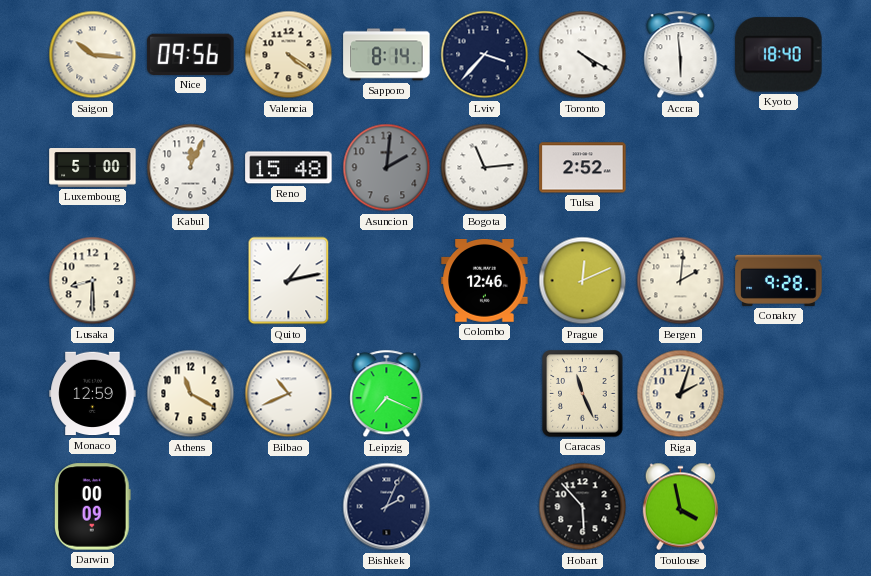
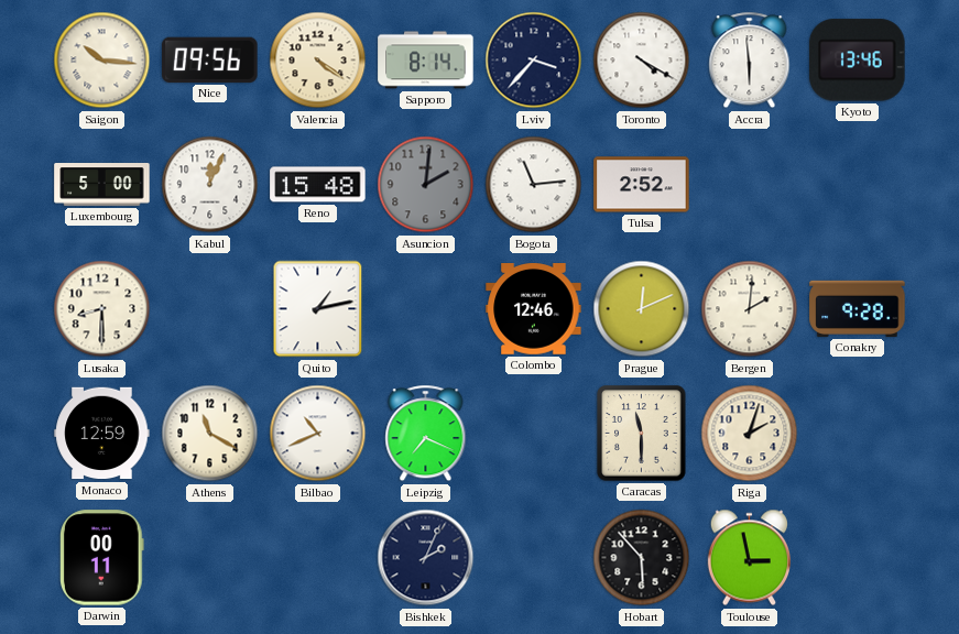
Kyoto: 18:40 -> 13:46 (858, 61)
Caracas: 11:26 -> 11:30 (642, 434)
Darwin: 00:09 -> 00:11 (102, 558)
Toulouse: 3:58 -> 2:58 (749, 558)
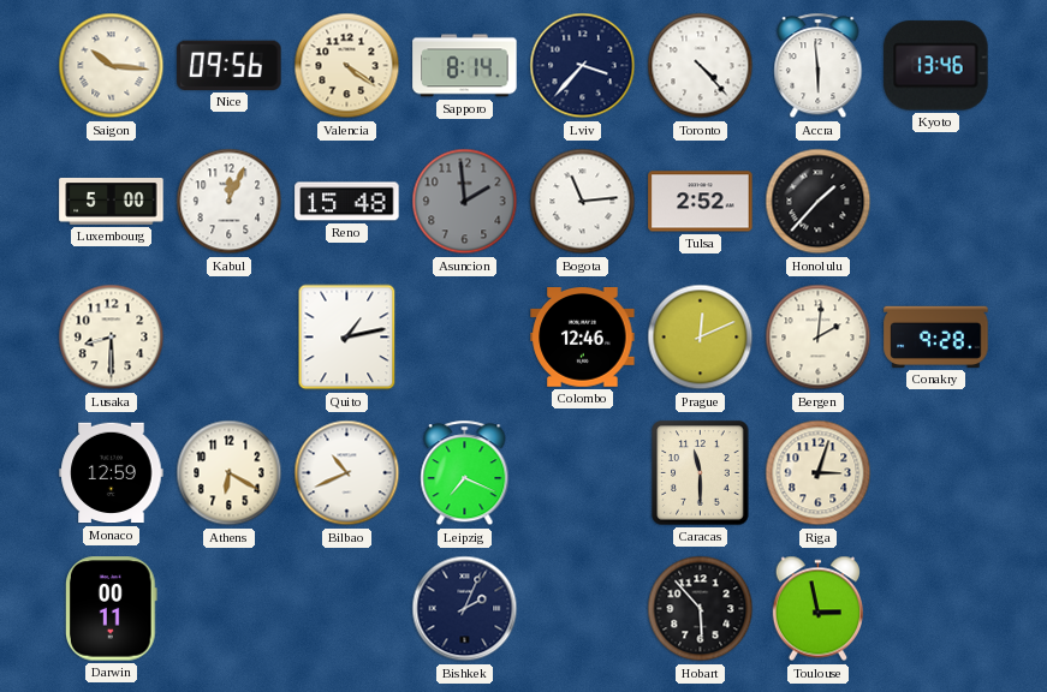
Toronto: 4:20 -> 4:23 (701, 66)
Asuncion: 2:01 -> 1:59 (465, 202)
Honolulu: none -> 1:37 (819, 202)
Athens: 11:20 -> 6:20 (230, 473)
Riga: 2:03 -> 3:03 (819, 473)
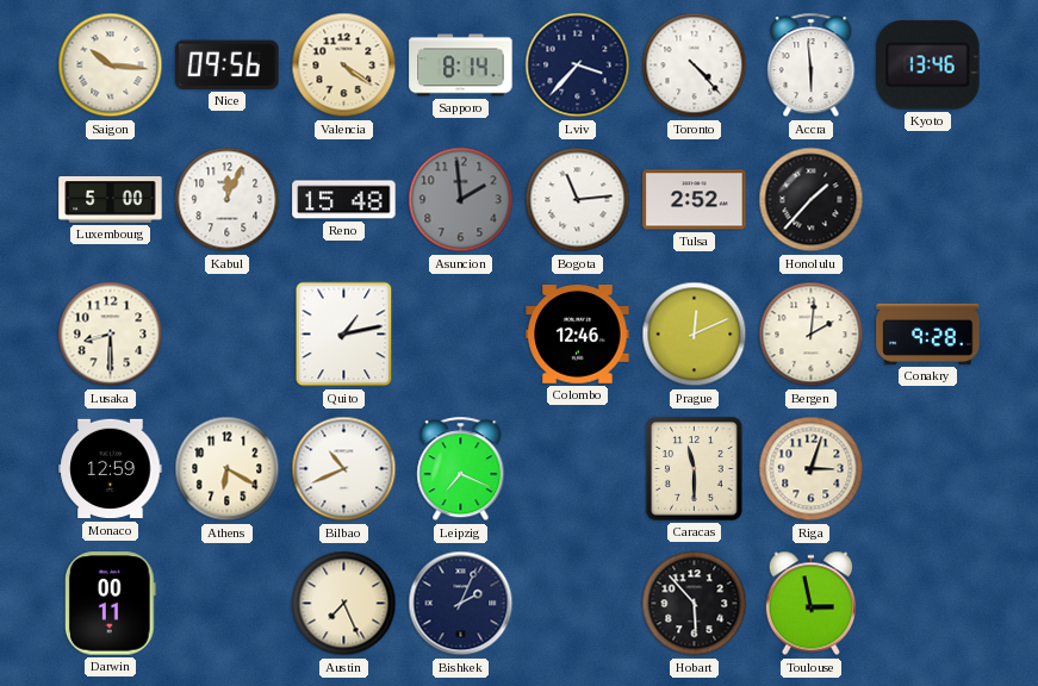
Austin: none -> 7:26 (344, 604)
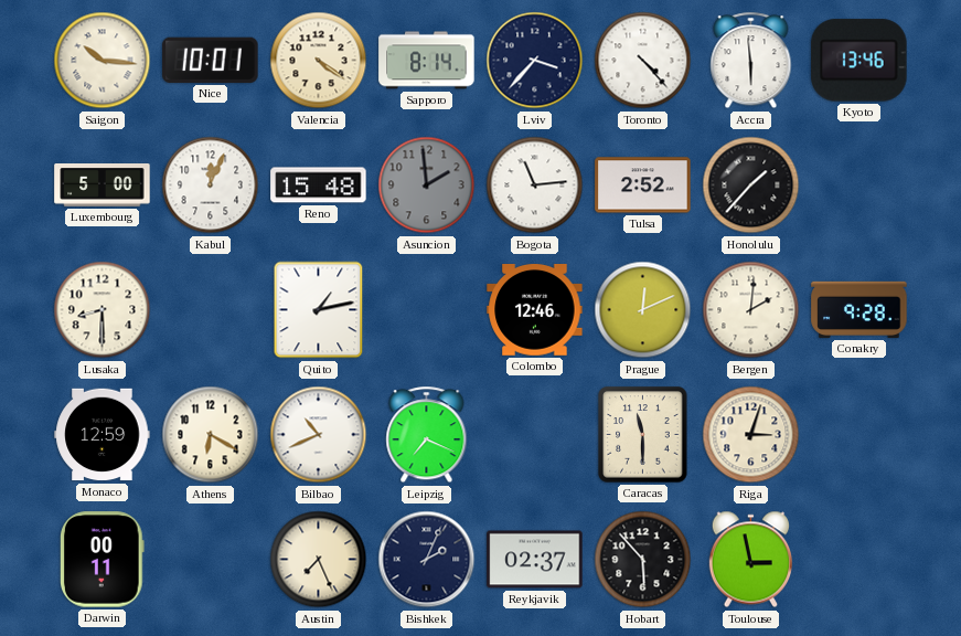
Nice: 09:56 -> 10:01 (211, 60)
Reykjavik: none -> 02:37 (535, 560)
